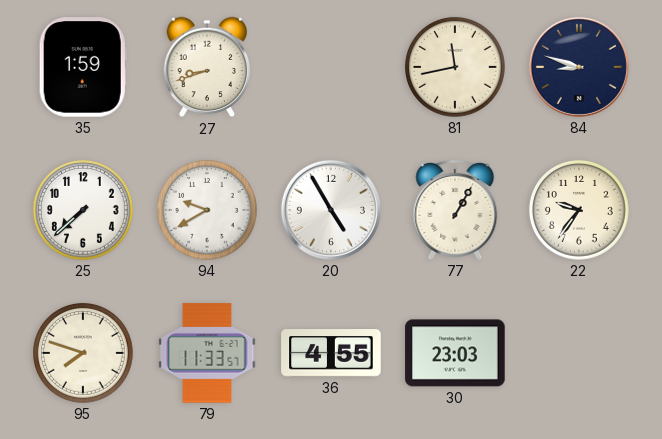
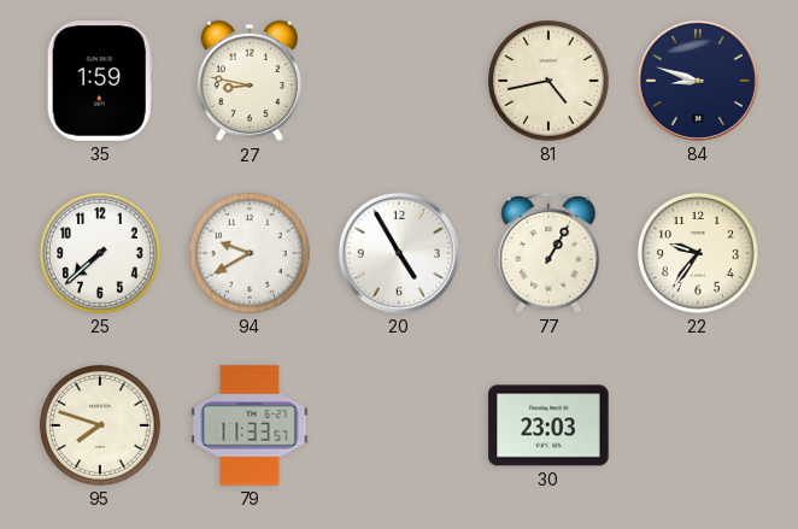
27: 8:42 -> 8:47 (250, 81)
81: 11:43 -> 4:43 (548, 81)
36: 4:55 -> none (331, 353)
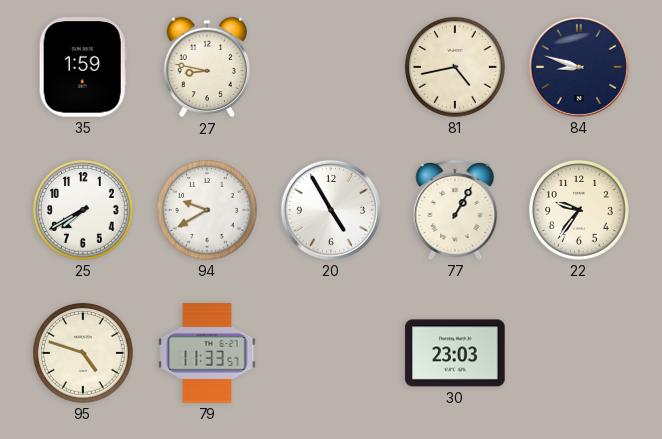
25: 7:38 -> 7:40 (83, 210)
95: 7:48 -> 4:48 (83, 353)
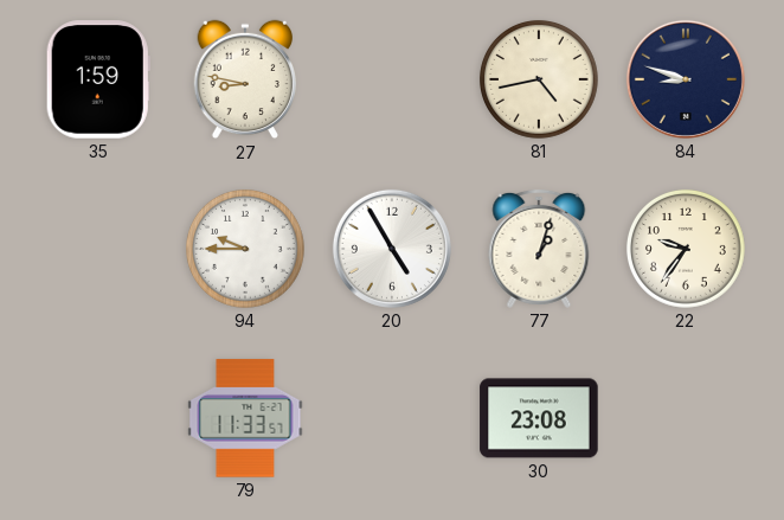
25: 7:40 -> none (83, 210)
94: 9:40 -> 9:45 (245, 249)
77: 1:05 -> 1:03 (539, 249)
95: 4:48 -> none (83, 353)
30: 23:03 -> 23:08 (539, 418)
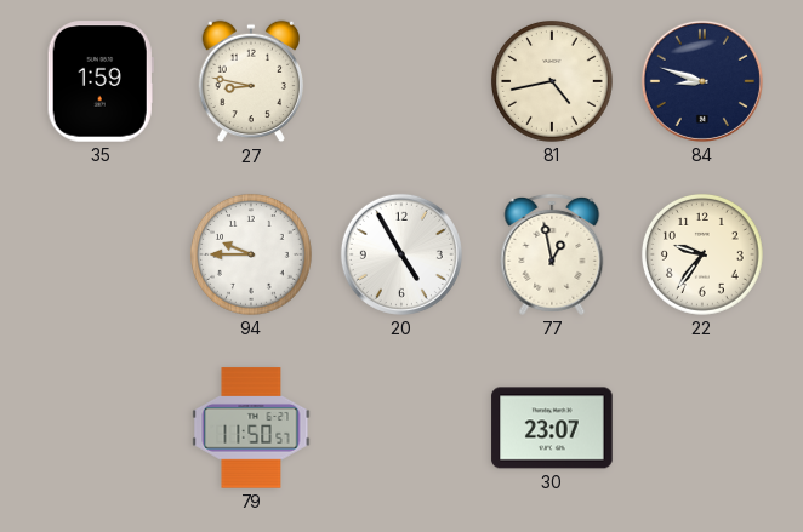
77: 1:03 -> 12:58 (552, 254)
79: 11:33 -> 11:50 (251, 428)
30: 23:08 -> 23:07 (552, 428)
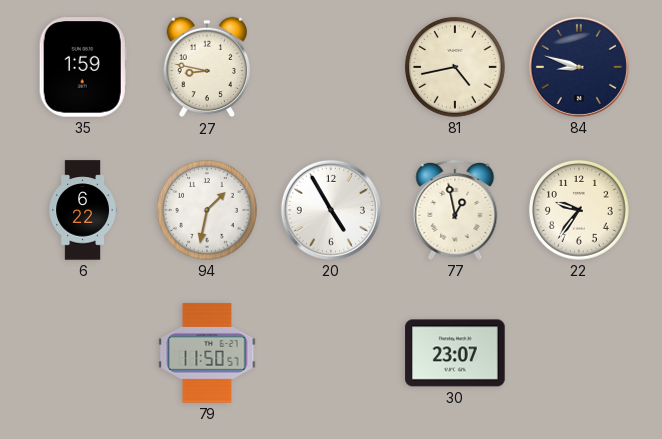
6: none -> 6:22 (83, 210)
94: 9:45 -> 1:32 (207, 210)
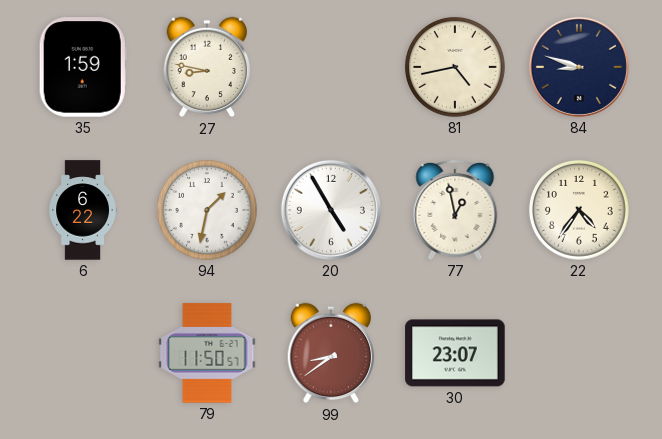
22: 9:36 -> 4:36 (579, 210)
99: none -> 8:39 (331, 353)
